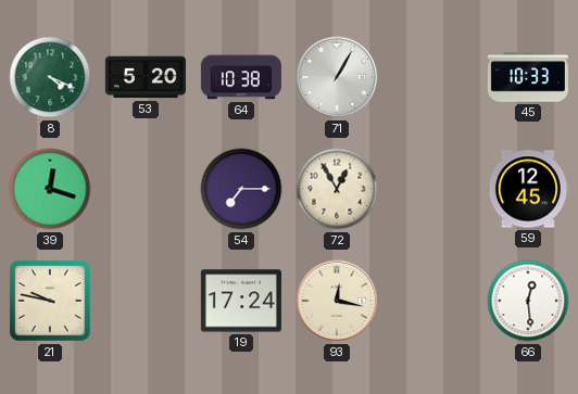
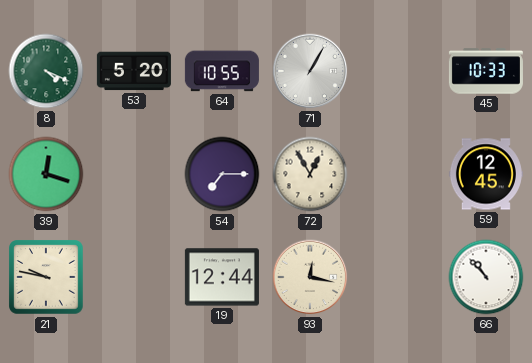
64: 10:38 -> 10:55 (222, 71)
19: 17:24 -> 12:44 (222, 277)
66: 12:29 -> 10:53 (486, 277)
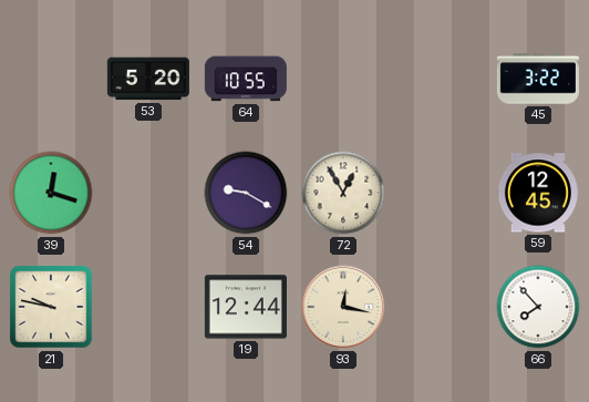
8: 4:19 -> none (46, 71)
71: 1:05 -> none (310, 71)
45: 10:33 -> 3:22 (538, 79)
54: 7:15 -> 9:20 (246, 193)
66: 10:53 -> 7:53 (538, 307)
